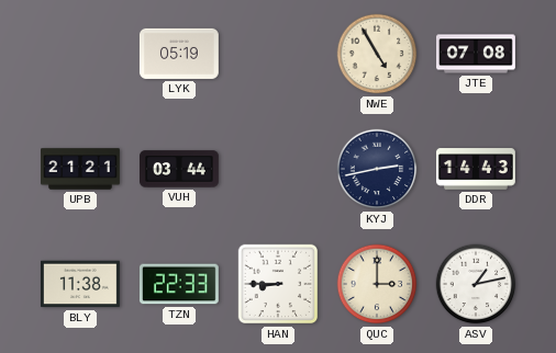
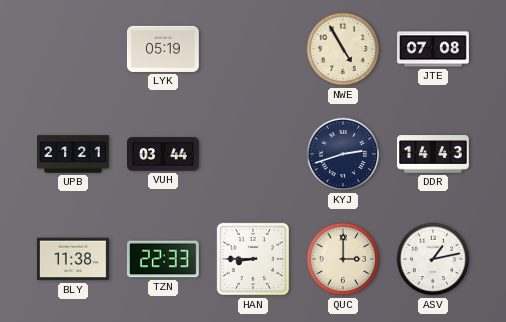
KYJ: 2:43 -> 2:42 (343, 154)
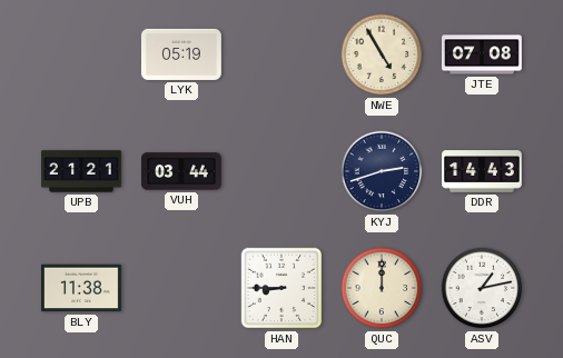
TZN: 22:33 -> none (163, 259)
QUC: 3:00 -> 12:00 (382, 288)
